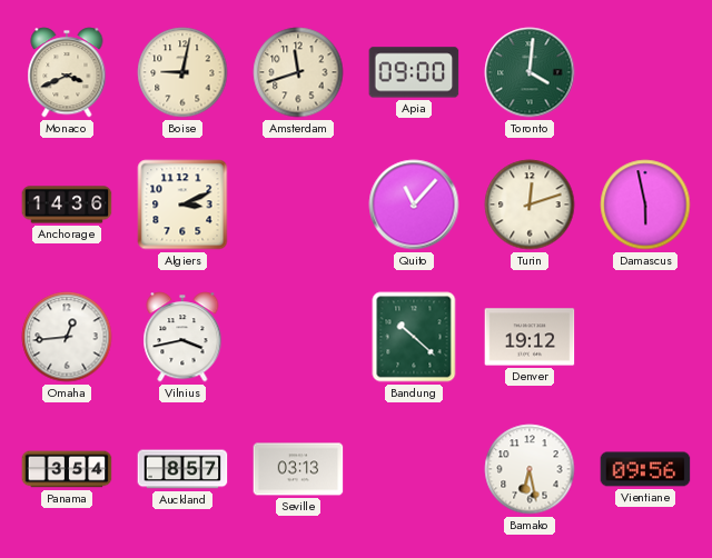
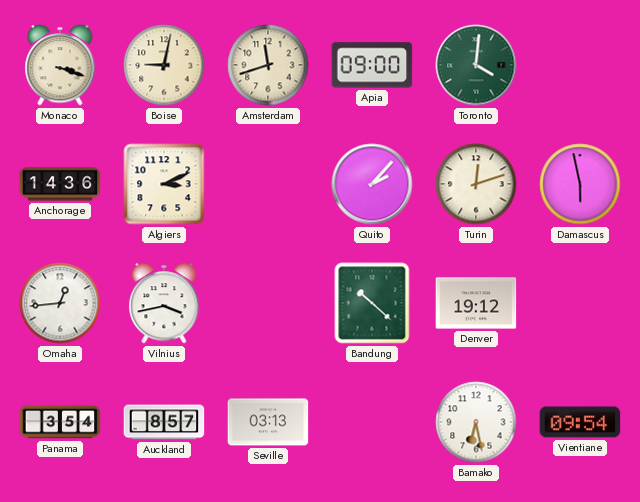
Monaco: 3:41 -> 3:18 (60, 65)
Quito: 11:07 -> 2:07 (372, 184)
Vientiane: 09:56 -> 09:54 (580, 422)
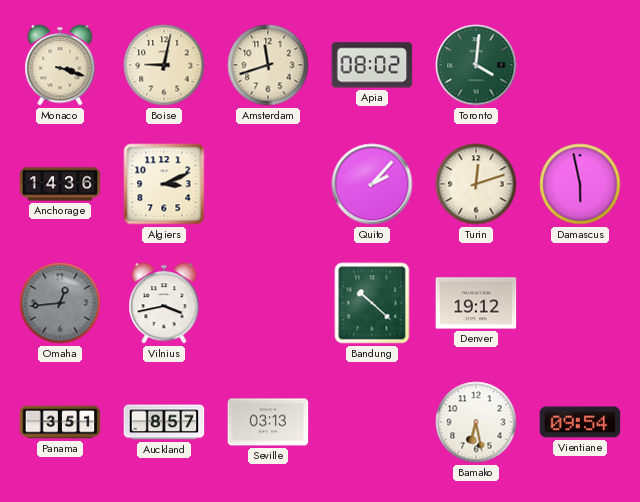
Apia: 09:00 -> 08:02 (372, 65)
Omaha dial: white -> grey (60, 303)
Panama: 3:54 -> 3:51 (60, 422)
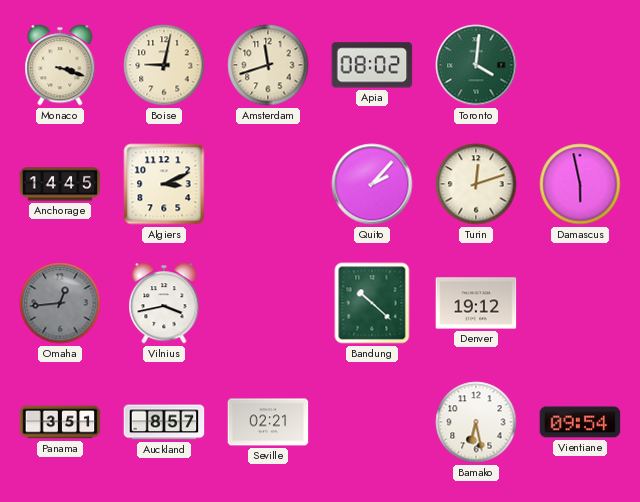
Anchorage: 14:36 -> 14:45 (60, 184)
Seville: 03:13 -> 02:21 (268, 422)
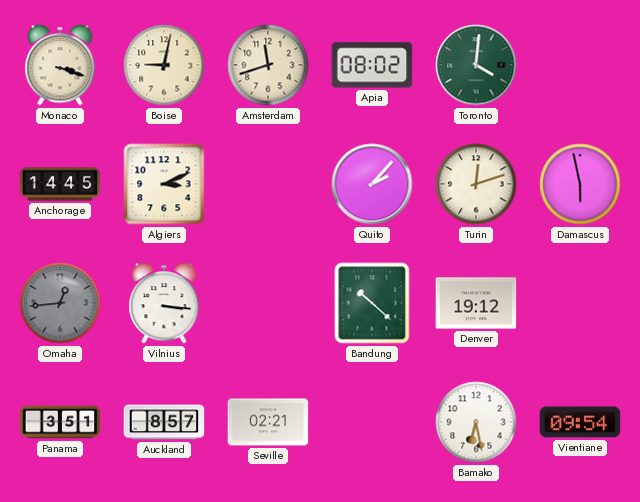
Vilnius: 3:43 -> 3:16 (164, 303)
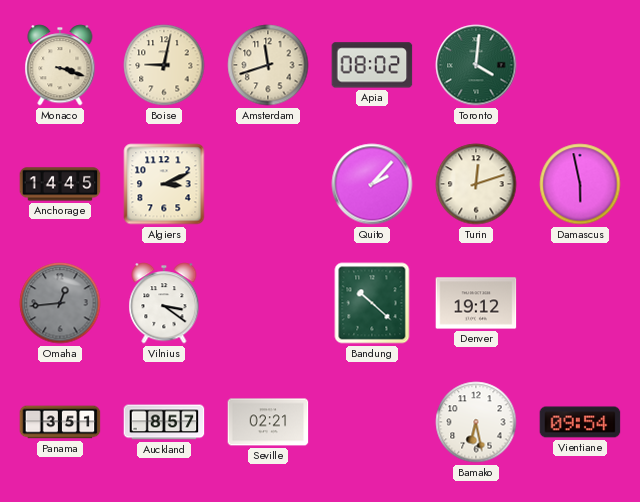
Vilnius: 3:16 -> 3:21 (164, 303)
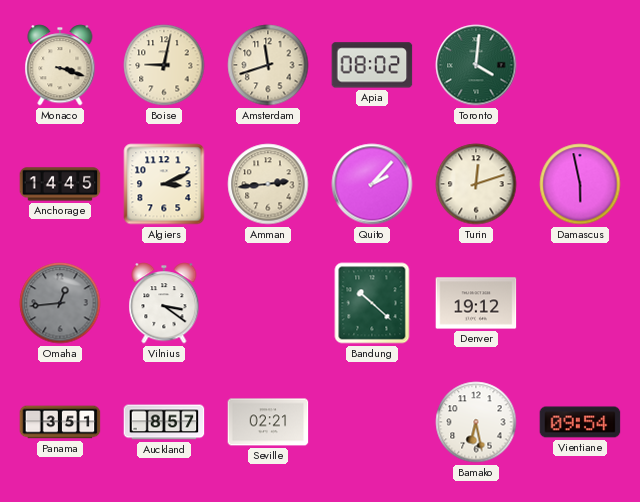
Amman: none -> 2:44 (268, 184)
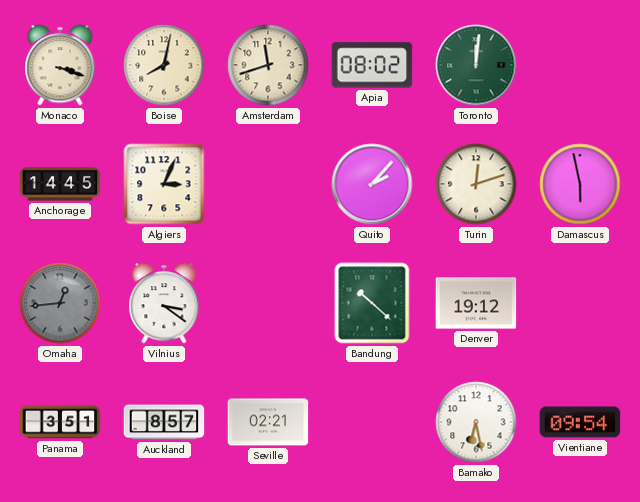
Boise: 9:02 -> 8:02 (164, 65)
Toronto: 4:01 -> 12:01 (476, 65)
Algiers: 3:11 -> 3:04 (164, 184)
Amman: 2:44 -> none (268, 184)
